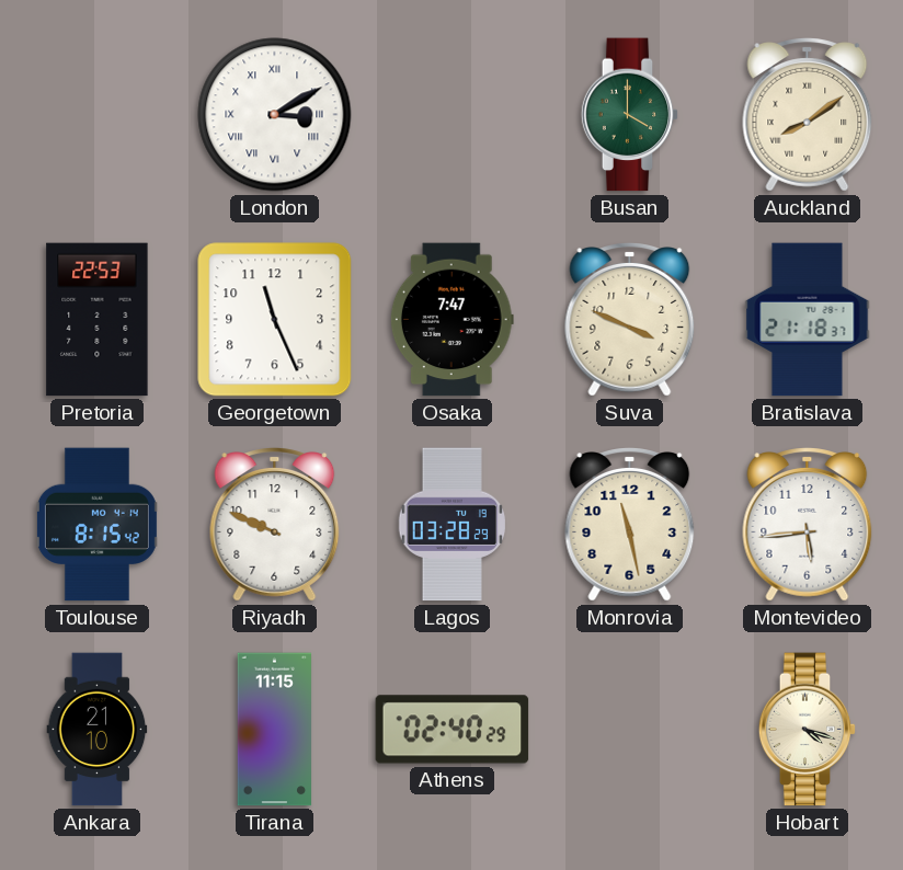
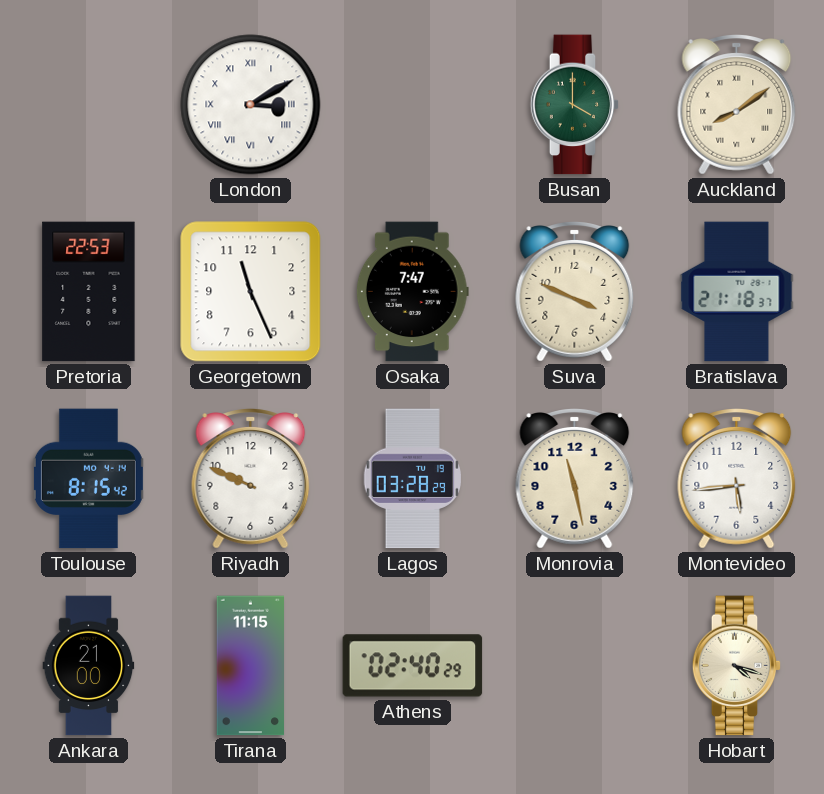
Ankara: 21:10 -> 21:00 (89, 666)
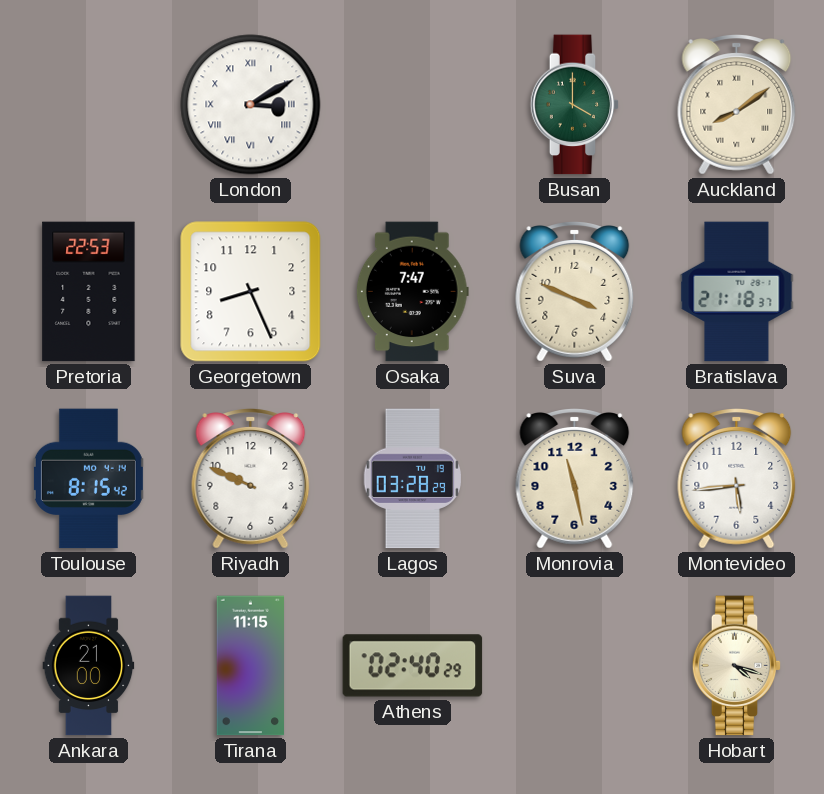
Georgetown: 11:26 -> 8:26 (251, 292)
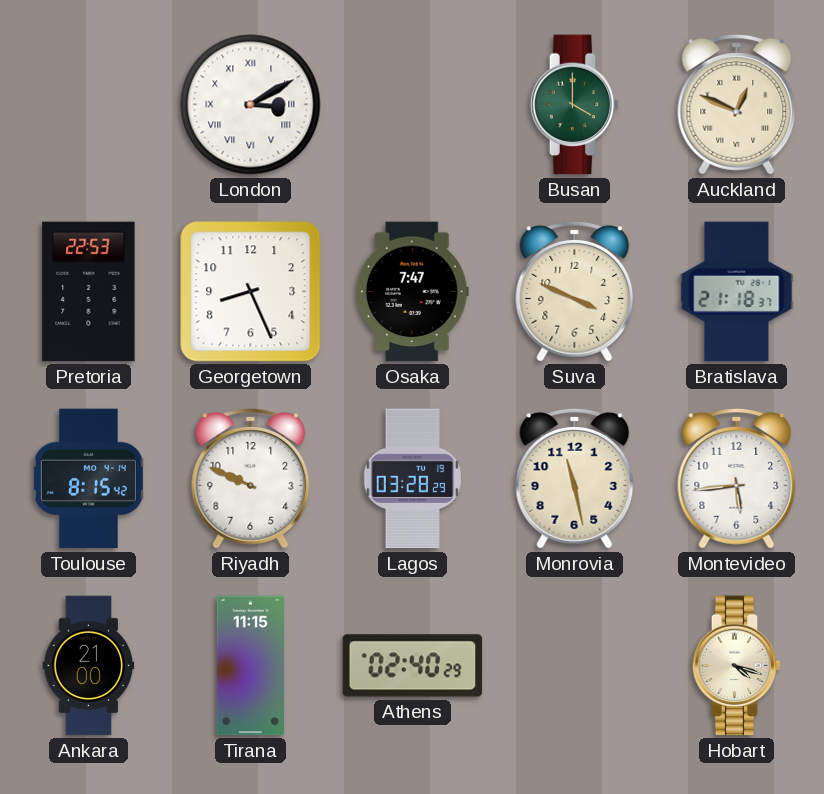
Auckland: 8:09 -> 12:49 (737, 105)
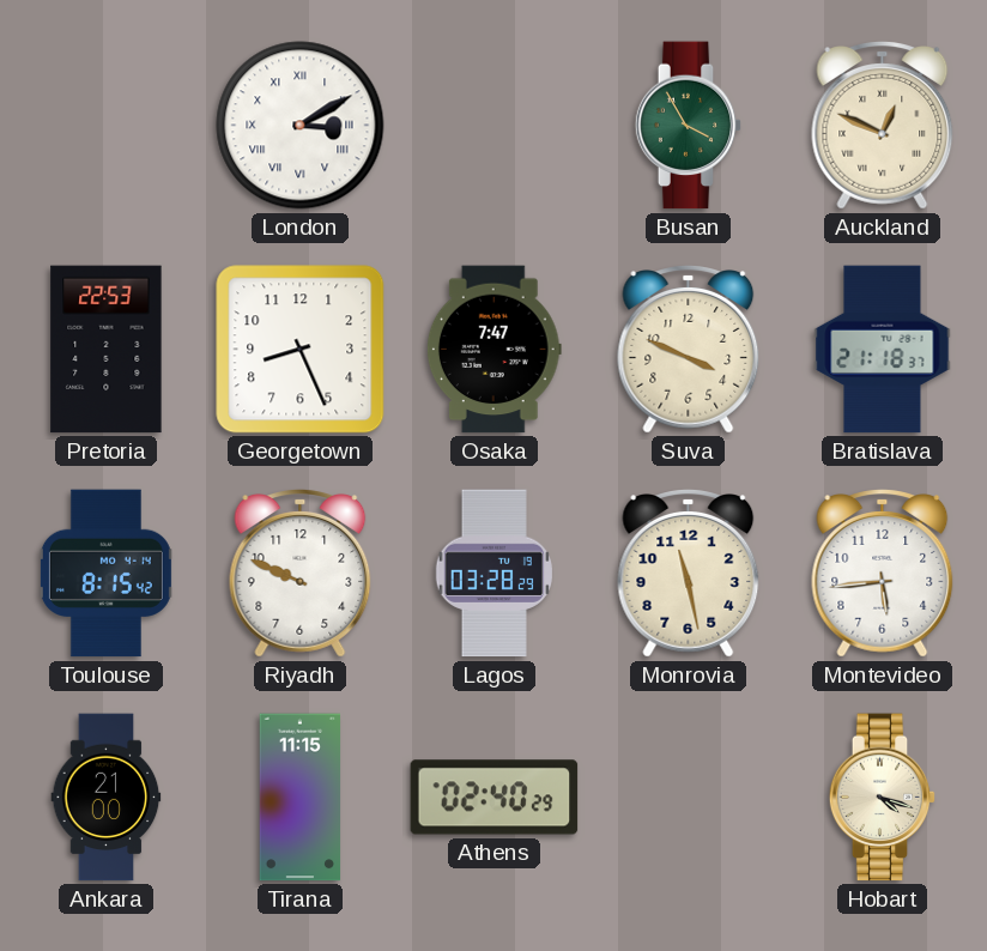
Busan: 4:00 -> 3:55 (689, 126)
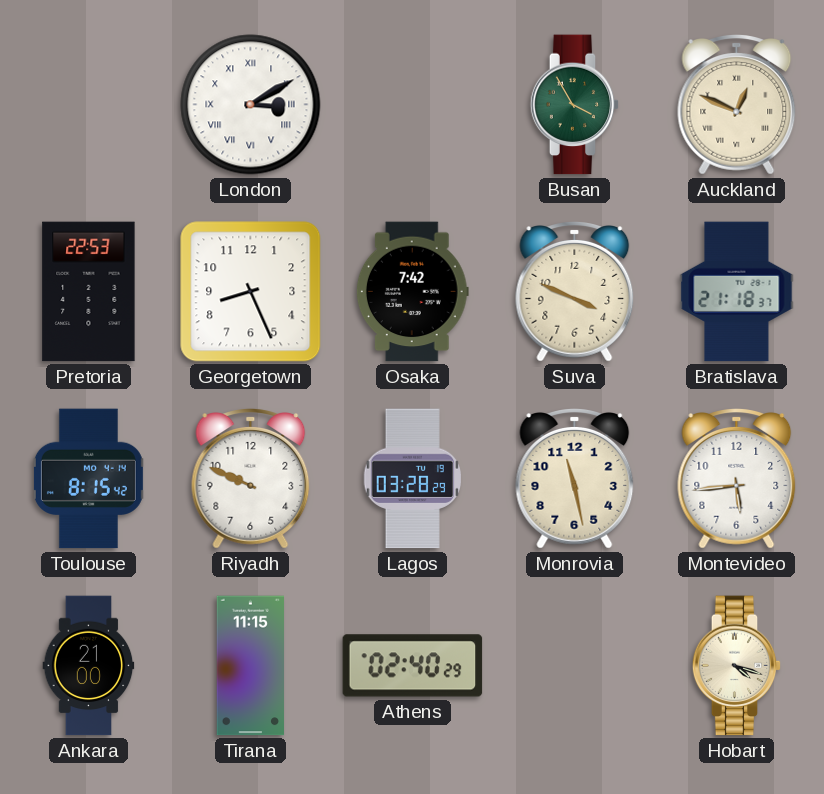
Osaka: 7:47 -> 7:42 (412, 292)
